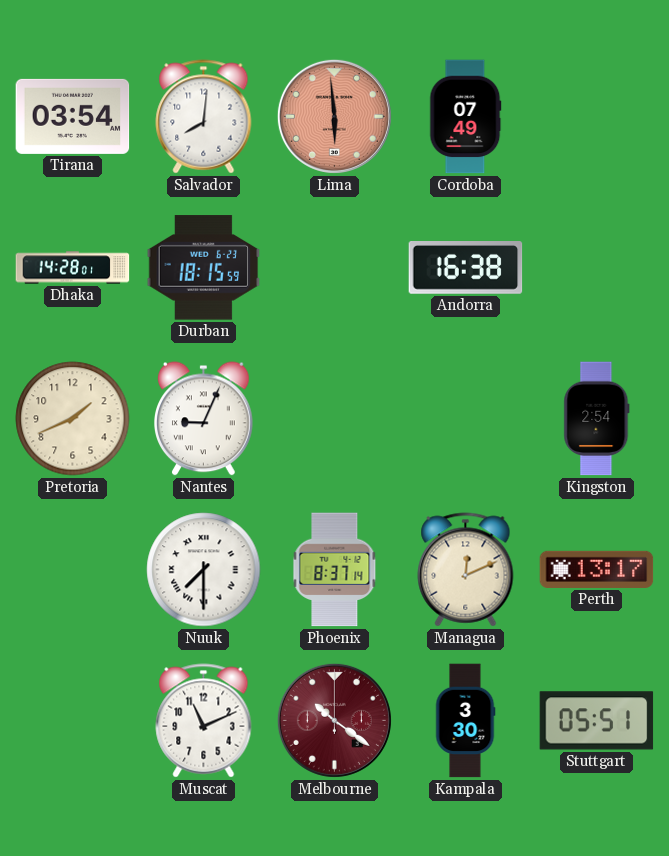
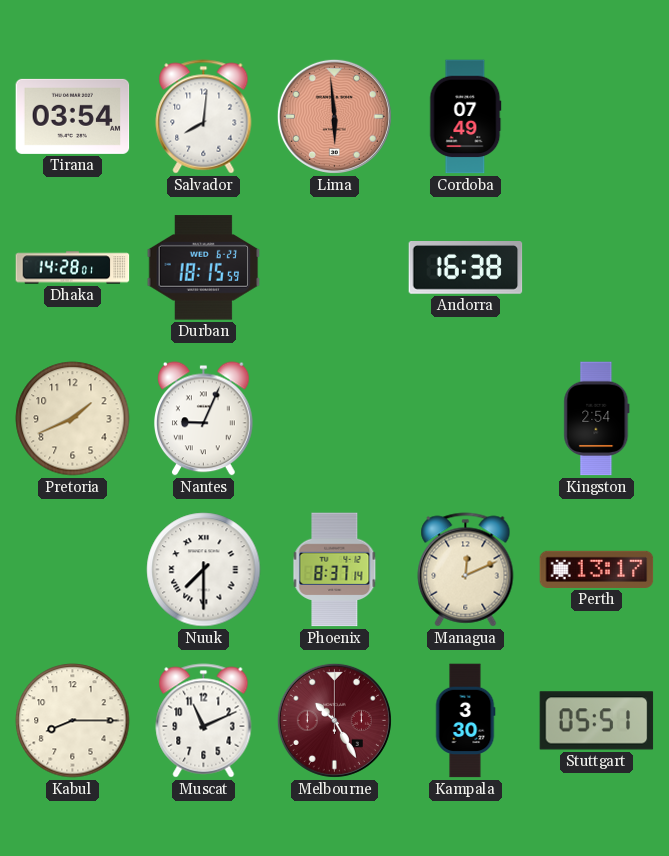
Kabul: none -> 8:15 (73, 721)
Melbourne: 10:21 -> 10:25 (334, 720)
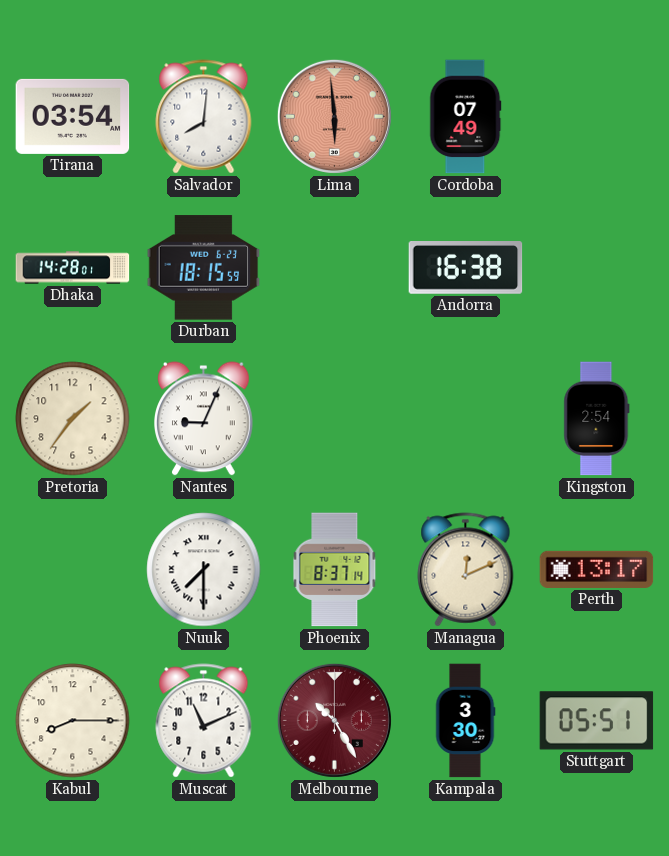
Pretoria: 1:41 -> 1:36 (73, 419)
